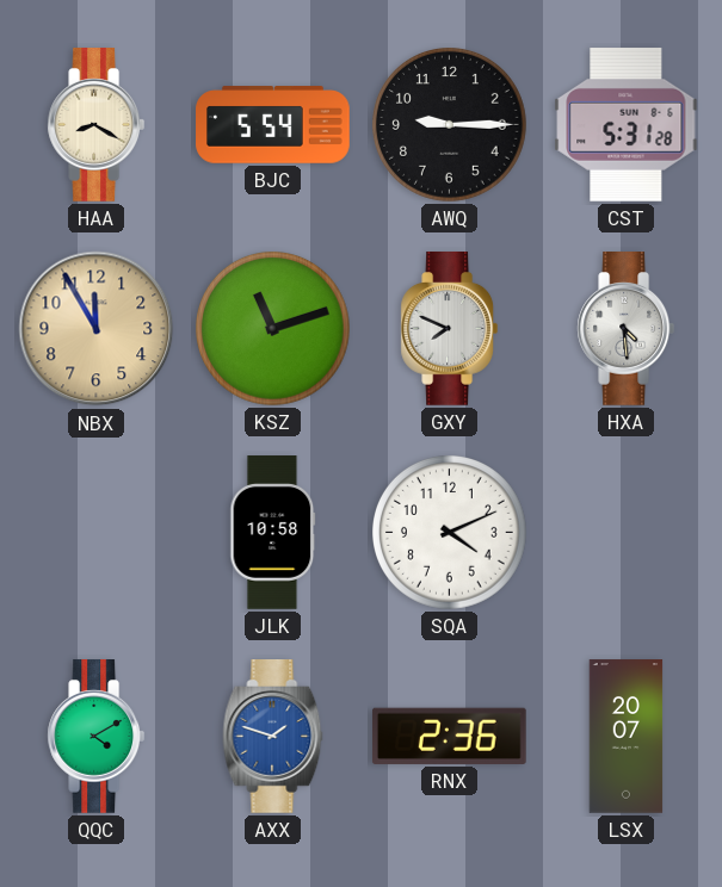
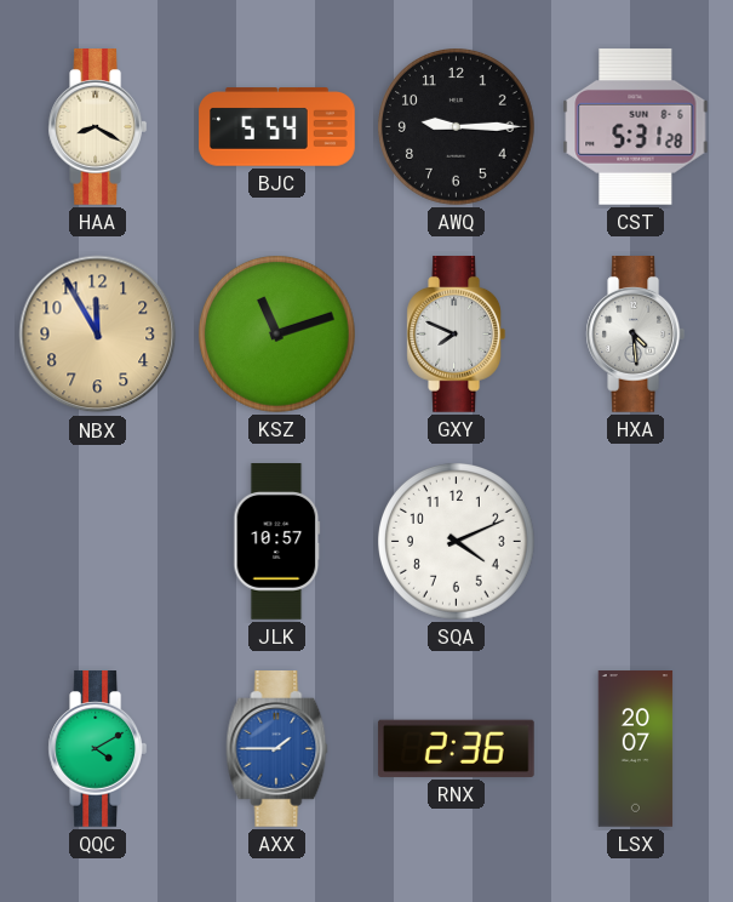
JLK: 10:58 -> 10:57 (277, 542)
AXX: 1:48 -> 1:45 (277, 749)
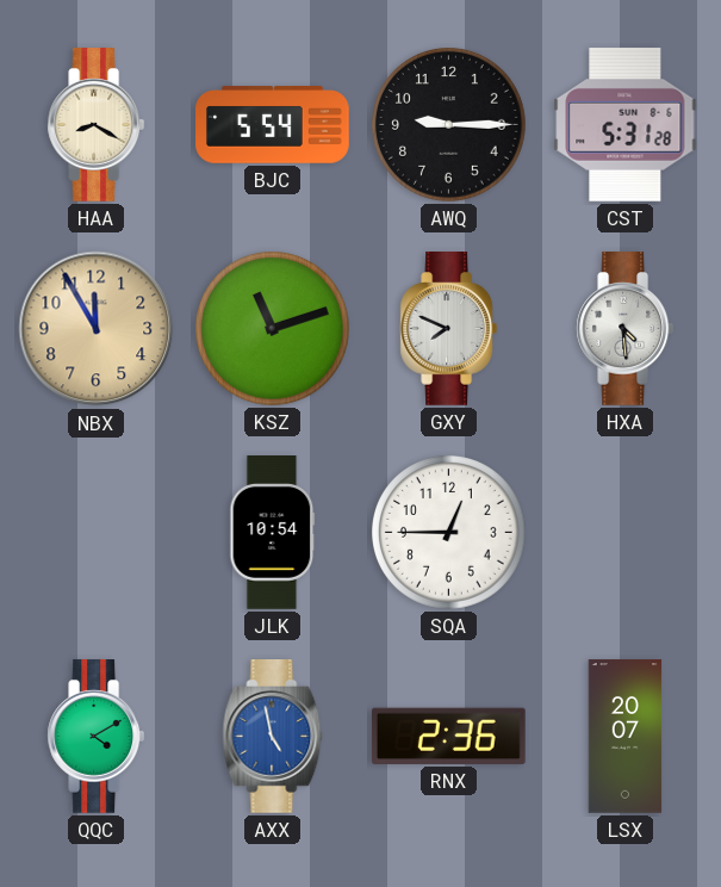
JLK: 10:57 -> 10:54 (273, 533)
SQA: 4:11 -> 12:45 (449, 533)
AXX: 1:45 -> 4:58 (273, 737)
